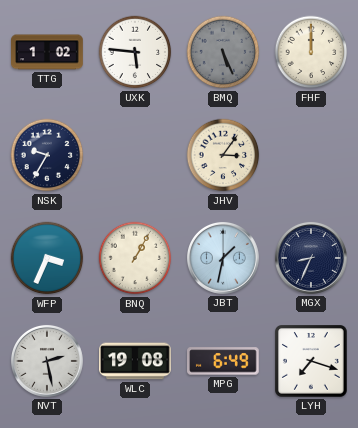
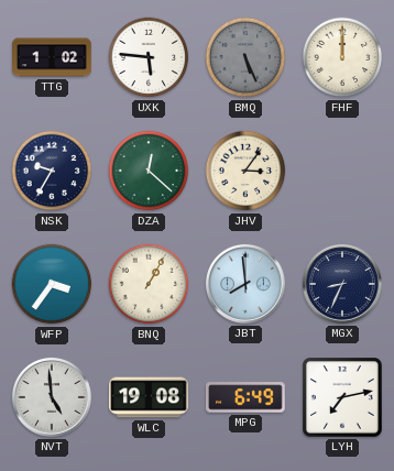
DZA: none -> 12:22 (149, 171)
WFP: 3:34 -> 3:36 (52, 284)
JBT: 1:32 -> 7:59 (245, 284)
NVT: 2:28 -> 4:59 (52, 397)
LYH: 7:18 -> 7:13 (343, 398)
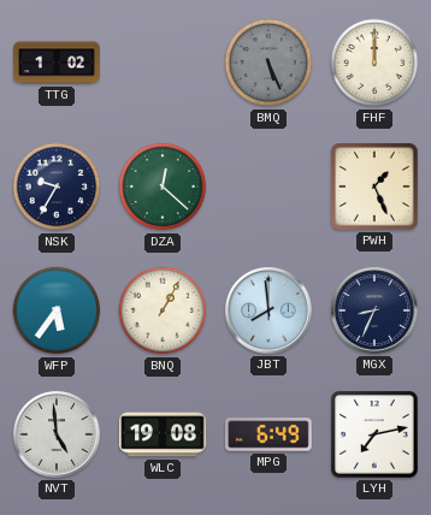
UXK: 5:46 -> none (149, 57)
JHV: 3:06 -> none (245, 171)
PWH: none -> 1:26 (376, 188)
WFP: 3:36 -> 5:36 (57, 310)
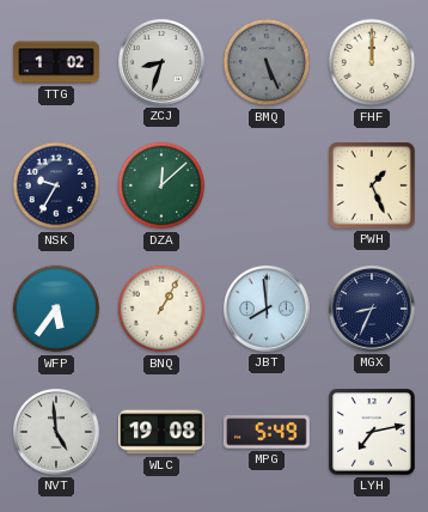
ZCJ: none -> 8:33 (161, 62)
DZA: 12:22 -> 12:08 (161, 185)
MPG: 6:49 -> 5:49 (268, 432)
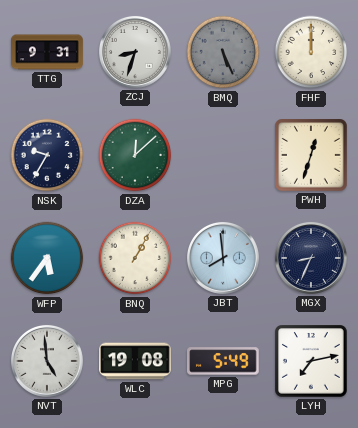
TTG: 1:02 -> 9:31 (48, 52)
PWH: 1:26 -> 12:33 (312, 156)
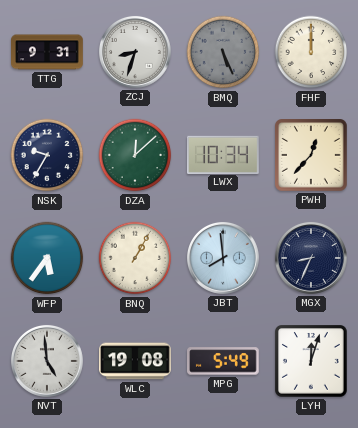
LWX: none -> 10:34 (223, 154)
PWH: 12:33 -> 12:37 (312, 156)
LYH: 7:13 -> 12:03 (312, 362)
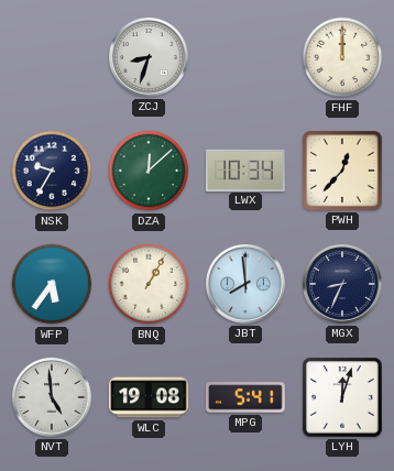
TTG: 9:31 -> none (48, 52)
BMQ: 5:26 -> none (223, 52)
MPG: 5:49 -> 5:41 (247, 397)
